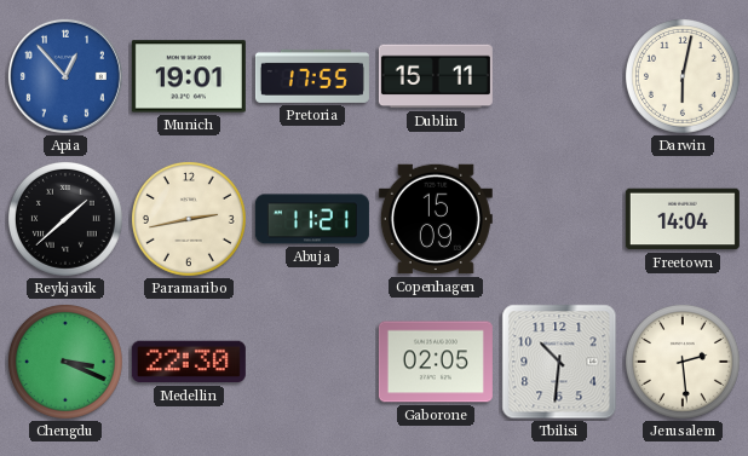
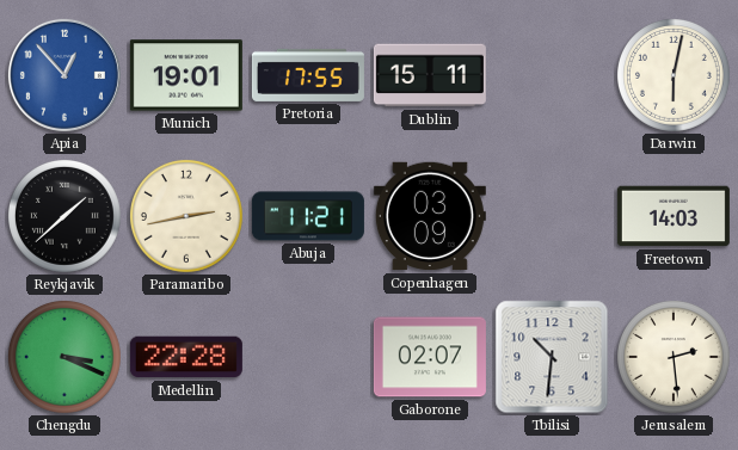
Copenhagen: 15:09 -> 03:09 (430, 216)
Freetown: 14:04 -> 14:03 (674, 216)
Medellin: 22:30 -> 22:28 (186, 357)
Gaborone: 02:05 -> 02:07 (430, 357)
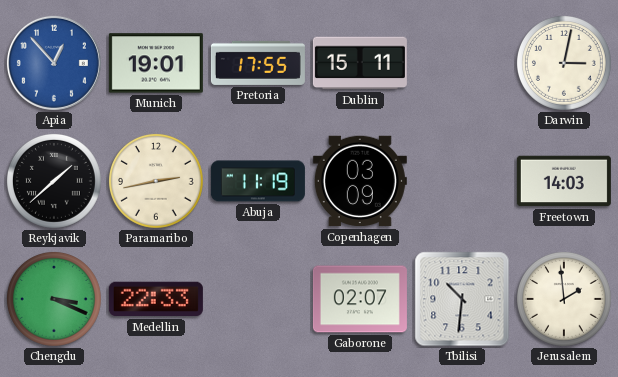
Darwin: 6:02 -> 3:02 (564, 63)
Abuja: 11:21 -> 11:19 (258, 181)
Medellin: 22:28 -> 22:33 (156, 299)
Jerusalem: 2:29 -> 1:59 (564, 299)
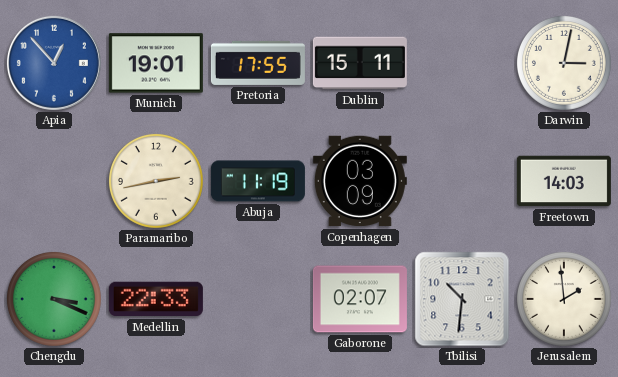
Reykjavik: 1:38 -> none (54, 181)
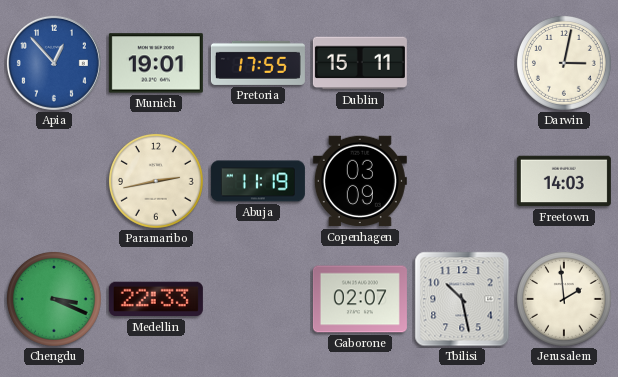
Tbilisi: 10:31 -> 10:28 (462, 299)
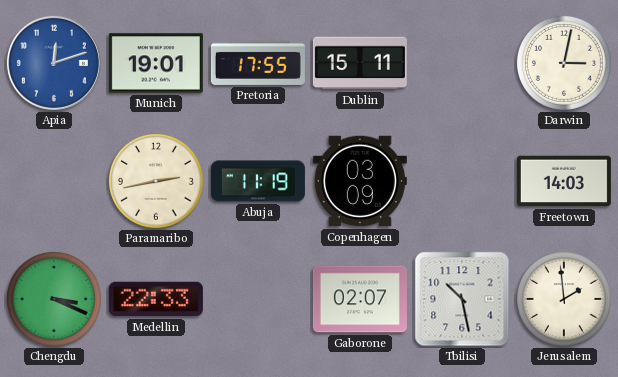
Apia: 12:53 -> 12:12 (54, 63)
